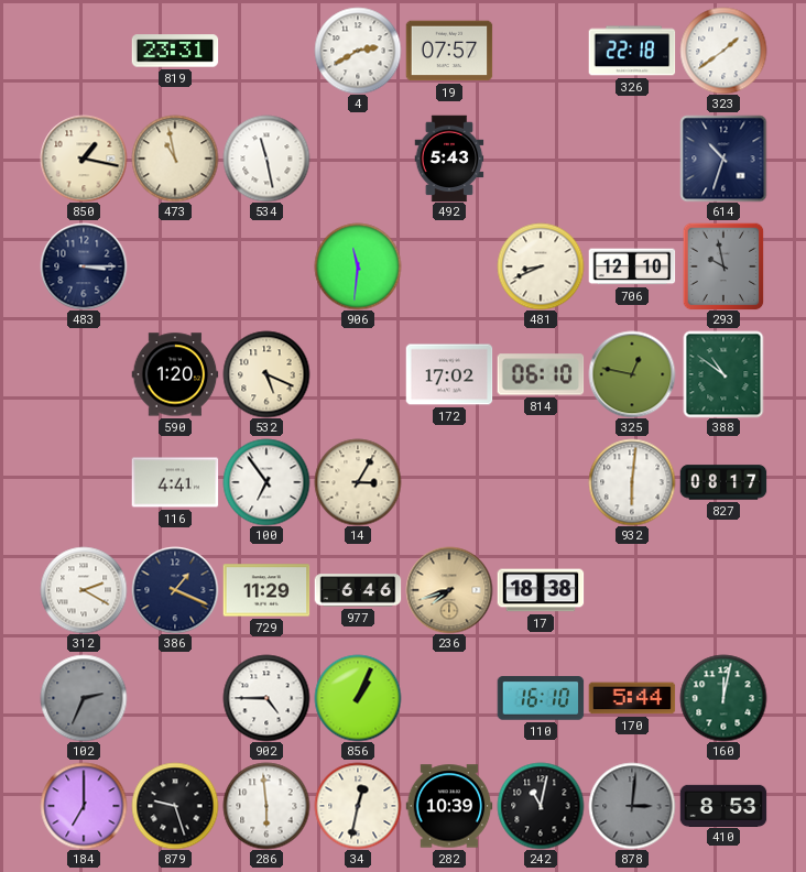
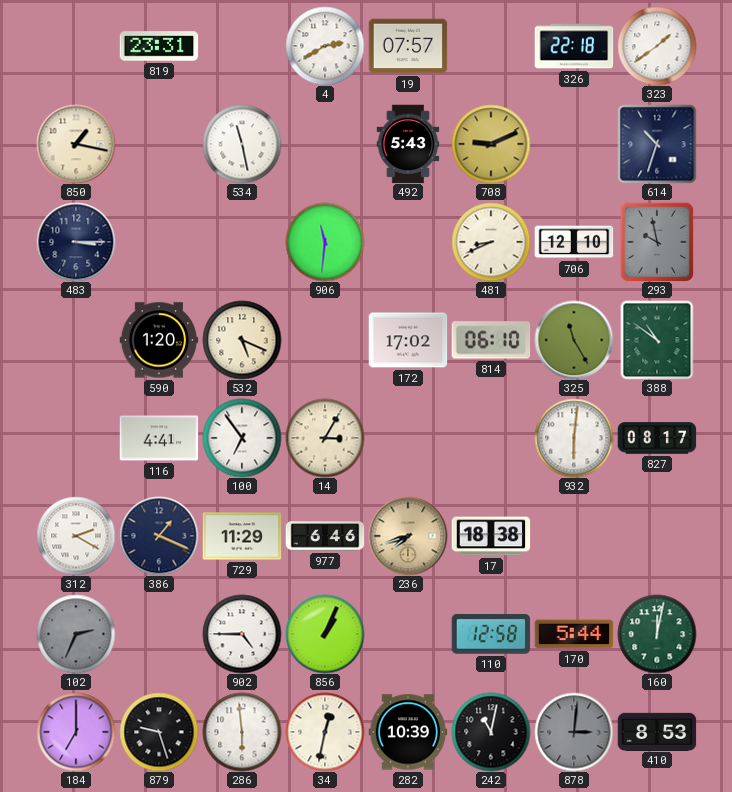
473: 10:58 -> none (175, 159)
708: none -> 9:11 (491, 144)
325: 12:47 -> 11:25 (574, 340)
110: 16:10 -> 12:58 (491, 634)
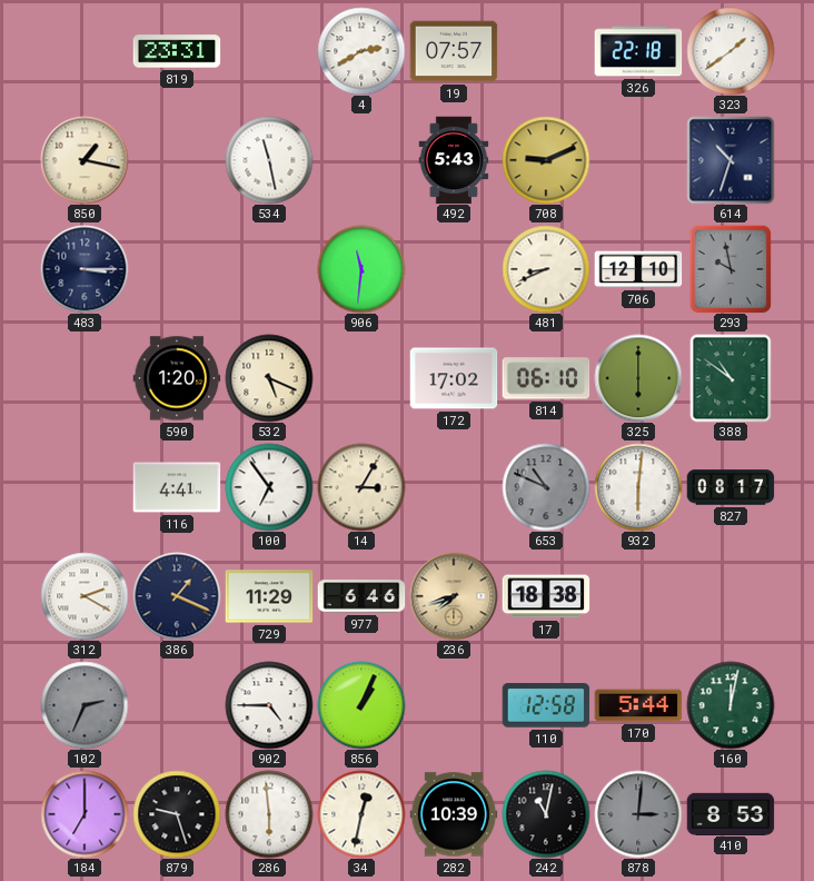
325: 11:25 -> 6:00 (638, 378)
653: none -> 10:49 (546, 487)
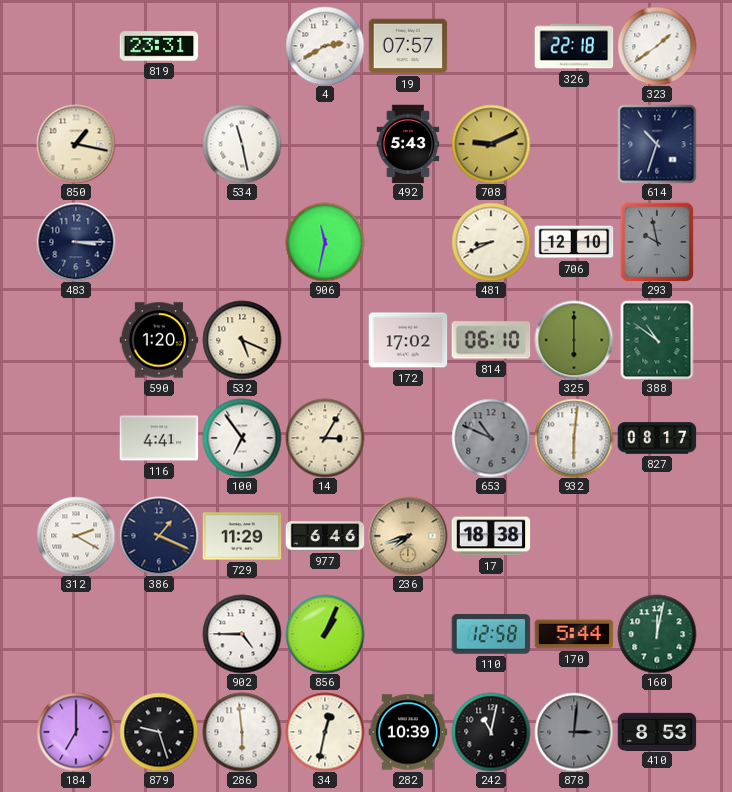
906: 11:31 -> 11:32 (325, 242)
102: 2:34 -> none (85, 705)
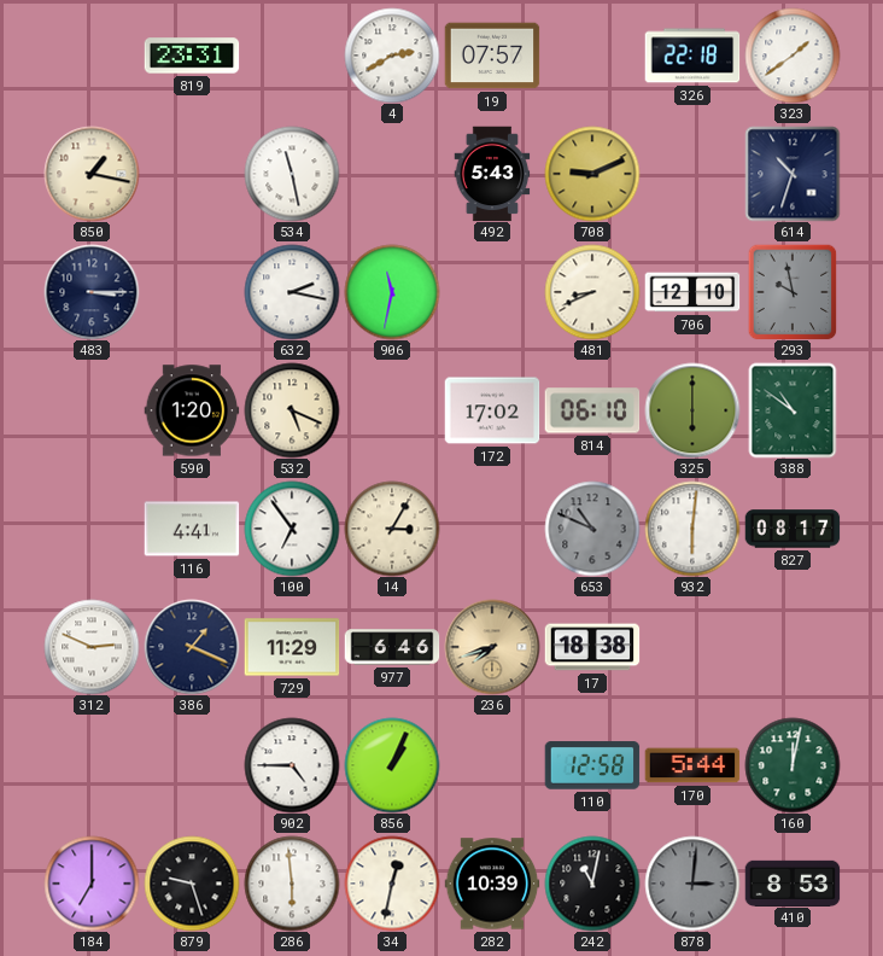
632: none -> 2:17 (292, 292)
312: 2:20 -> 2:49 (92, 647)
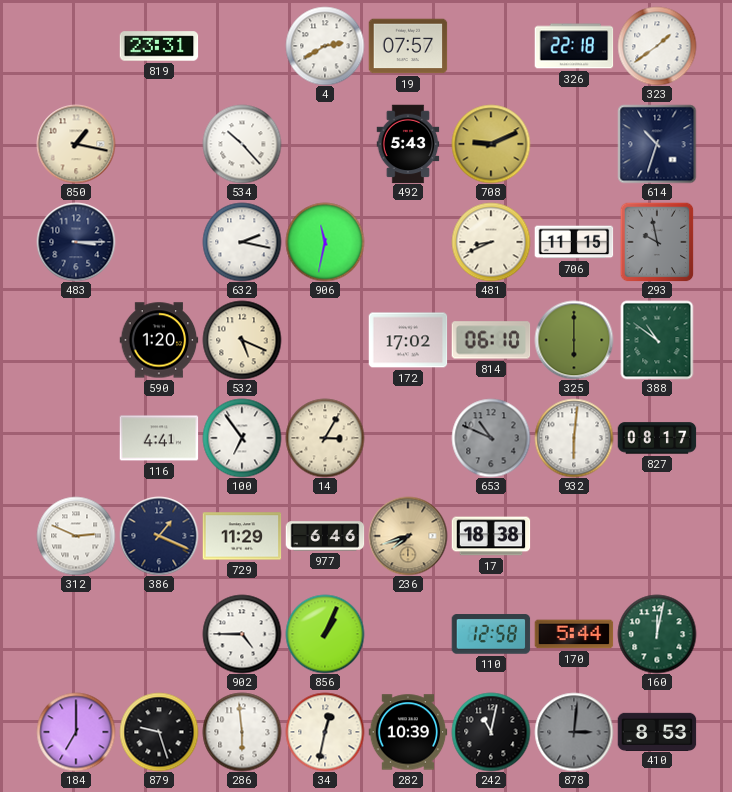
534: 11:28 -> 10:23 (242, 144)
706: 12:10 -> 11:15 (574, 242)
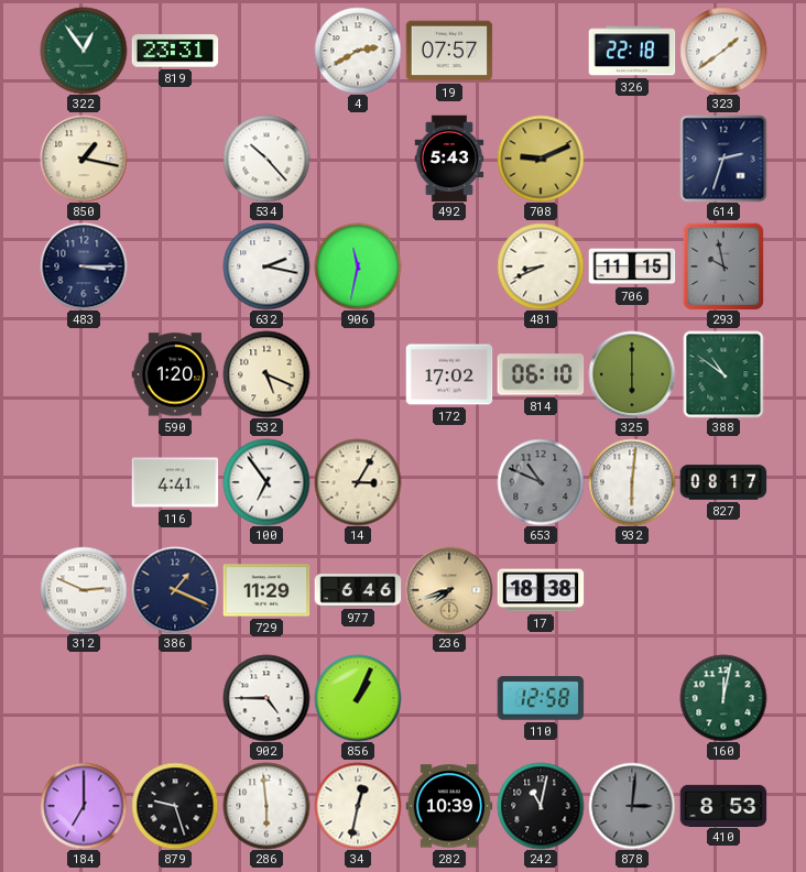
322: none -> 12:54 (84, 51)
614: 10:33 -> 2:33 (723, 159)
170: 5:44 -> none (574, 634)
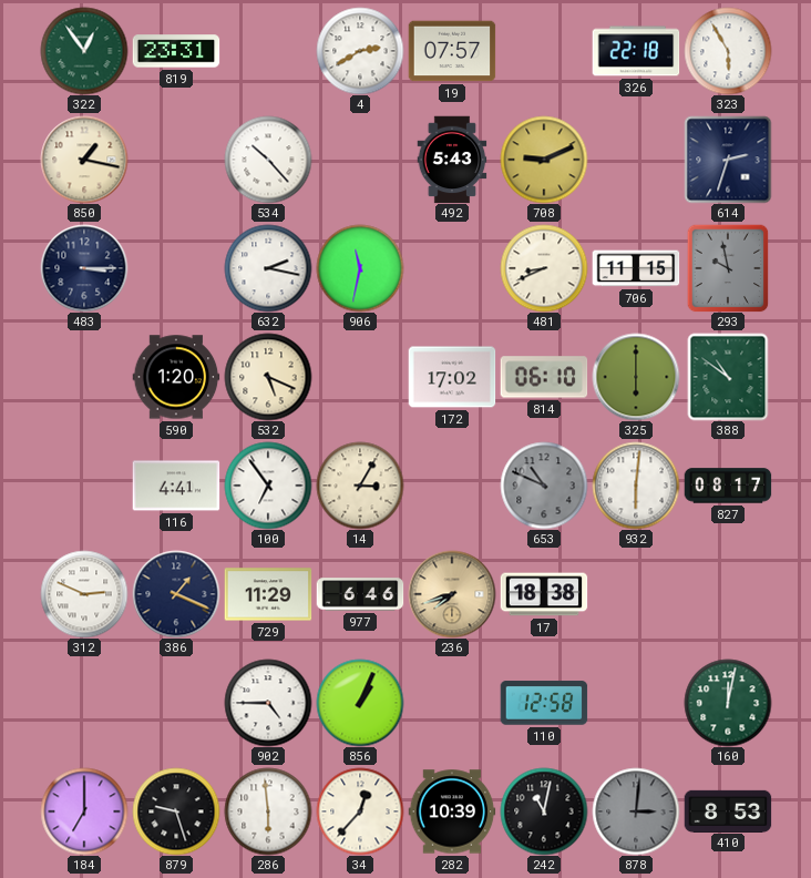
323: 1:39 -> 5:55 (728, 51)
34: 12:32 -> 12:37 (360, 811)
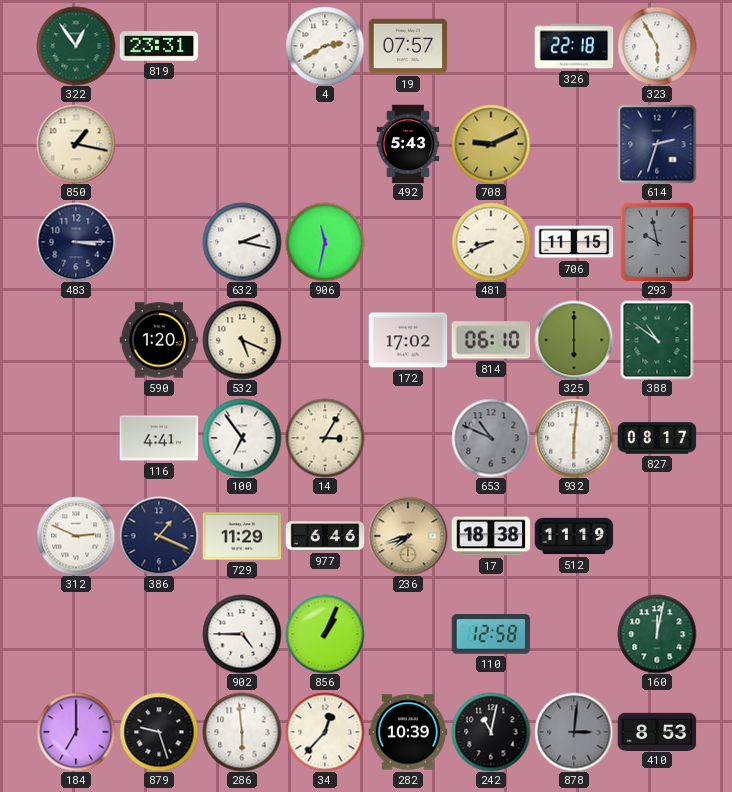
534: 10:23 -> none (268, 160)
512: none -> 11:19 (574, 536)
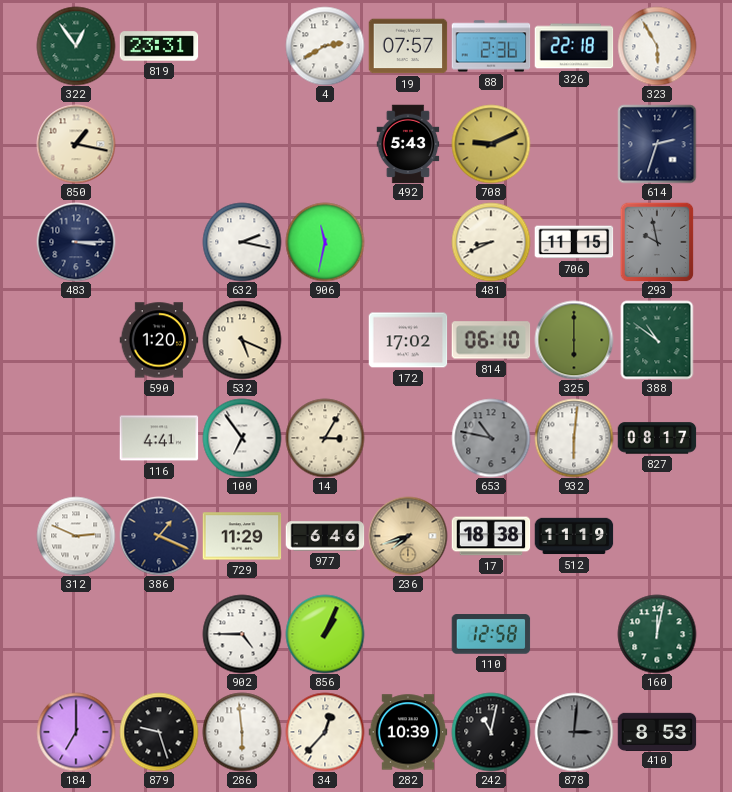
88: none -> 2:36 (491, 46)
653: 10:49 -> 10:47 (491, 438)
